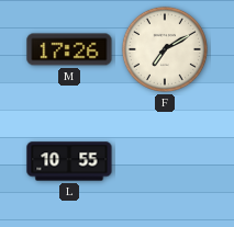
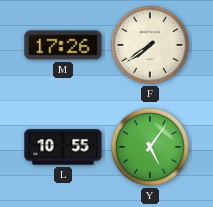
F: 7:10 -> 7:39 (150, 45)
Y: none -> 5:06 (150, 147)
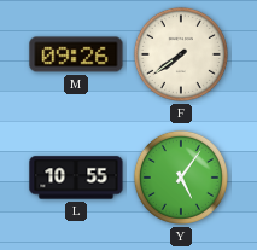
M: 17:26 -> 09:26 (76, 54)
